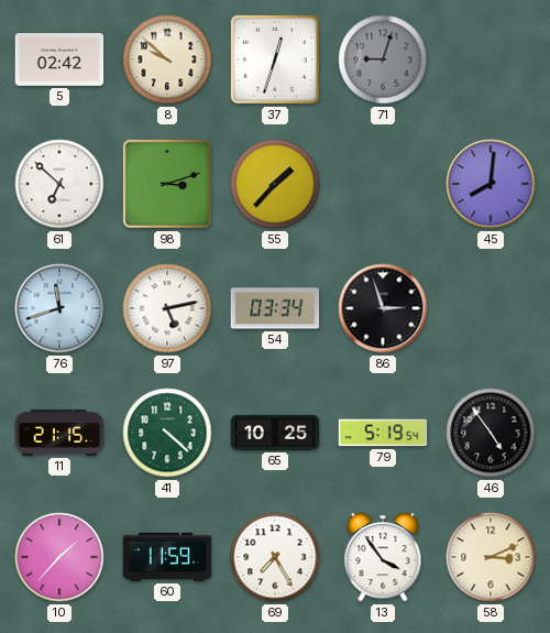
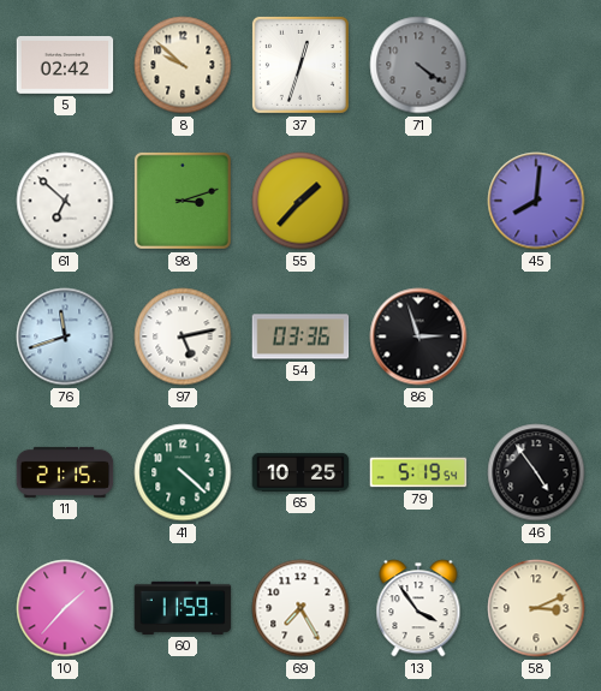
71: 9:03 -> 4:21 (418, 65)
54: 03:34 -> 03:36 (300, 336)
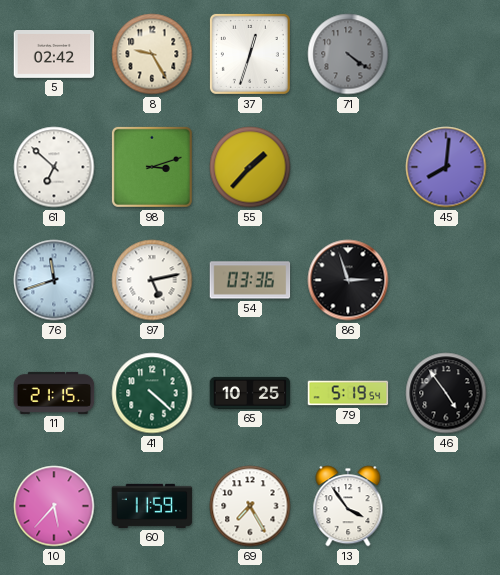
8: 9:52 -> 9:25 (152, 54)
10: 1:37 -> 5:37 (54, 506)
58: 3:11 -> none (536, 608)
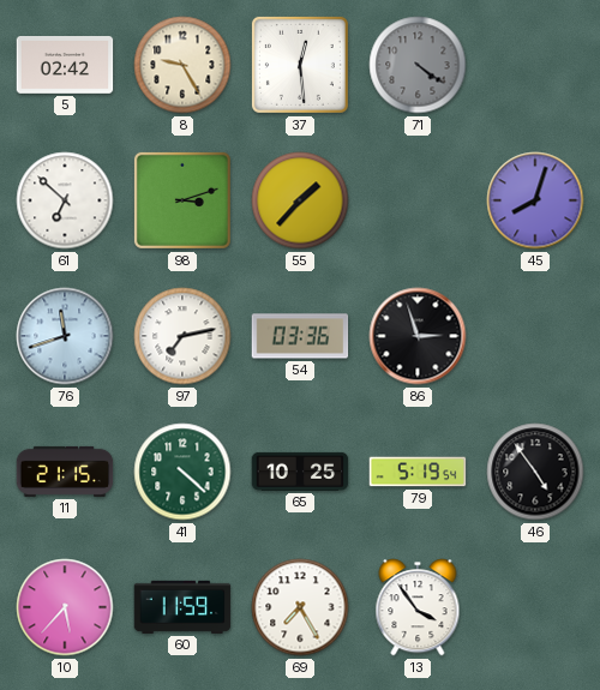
37: 12:33 -> 12:29 (300, 65)
45: 8:01 -> 8:03 (535, 200)
97: 5:13 -> 7:13 (182, 336)
